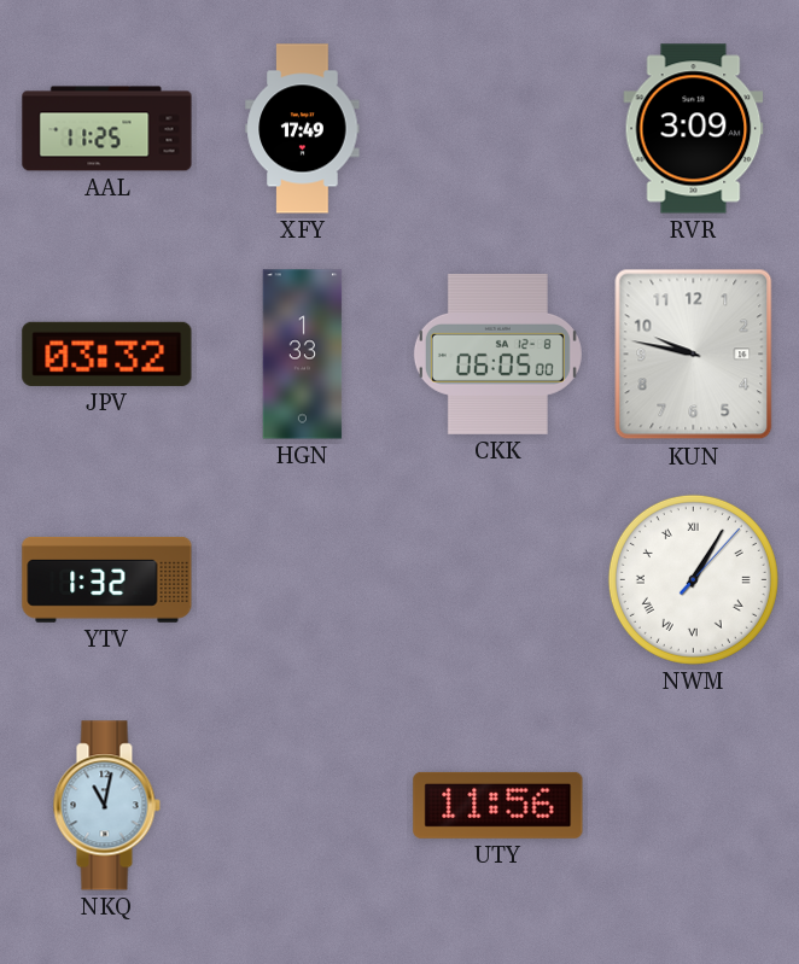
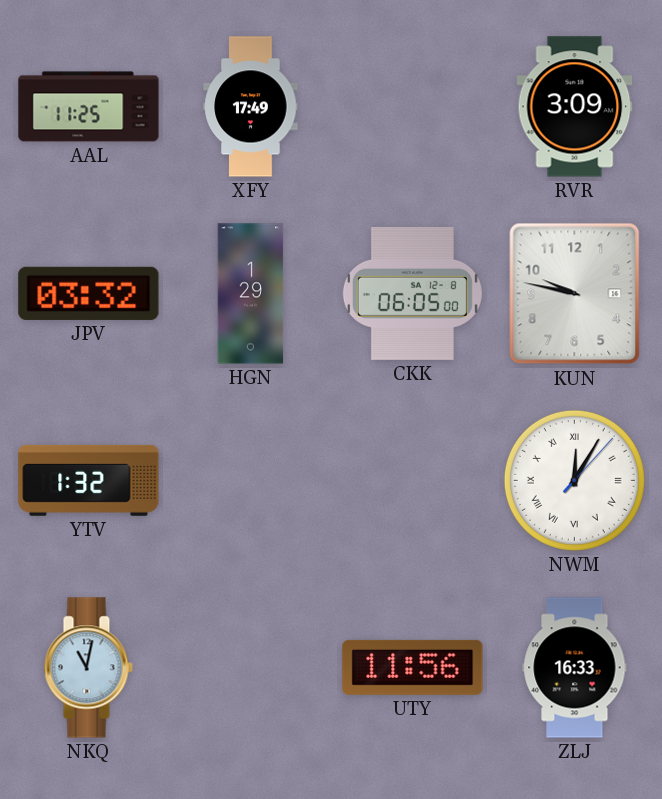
HGN: 1:33 -> 1:29 (251, 294)
NWM: 1:05 -> 12:05 (574, 480)
ZLJ: none -> 16:33 (575, 668)
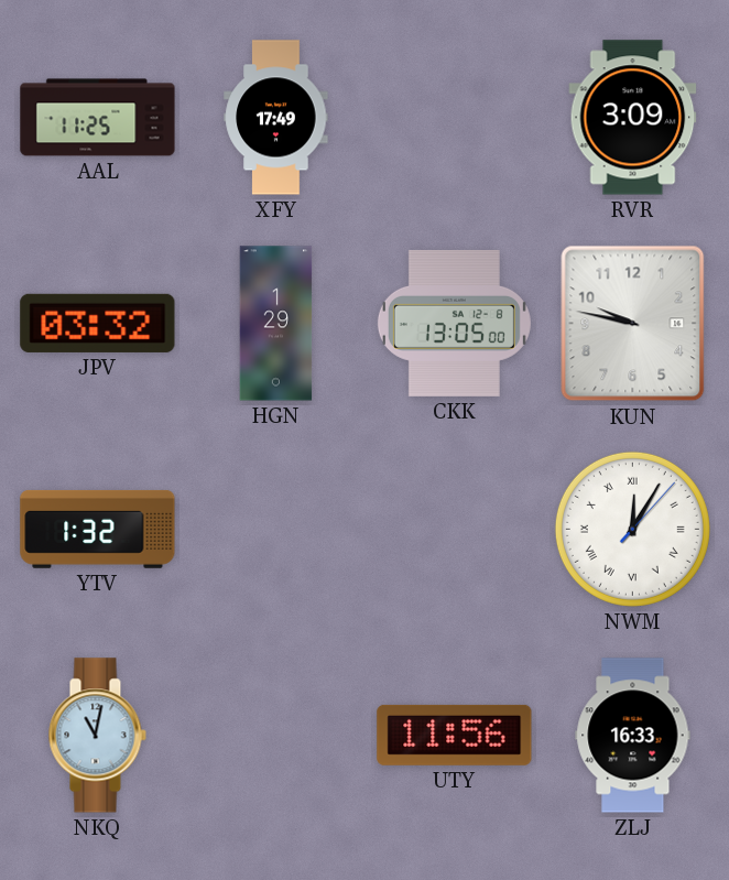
CKK: 06:05 -> 13:05 (454, 323)
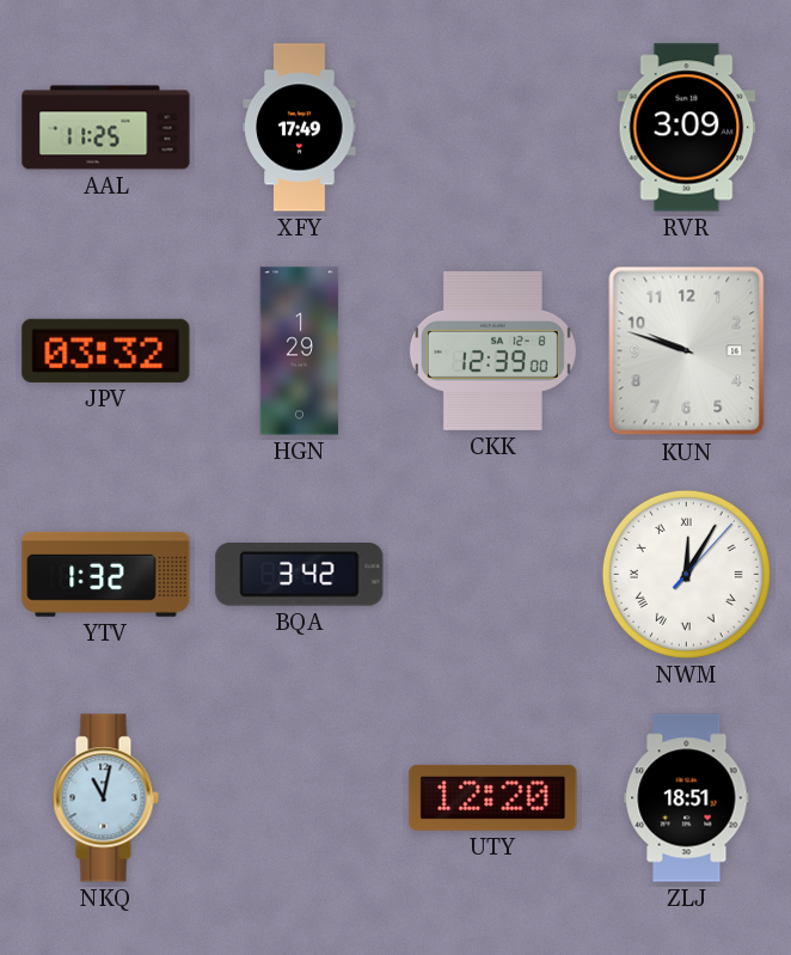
CKK: 13:05 -> 12:39 (492, 350)
KUN: 9:47 -> 9:48 (687, 351)
BQA: none -> 3:42 (300, 575)
UTY: 11:56 -> 12:20 (493, 797)
ZLJ: 16:33 -> 18:51 (687, 798)
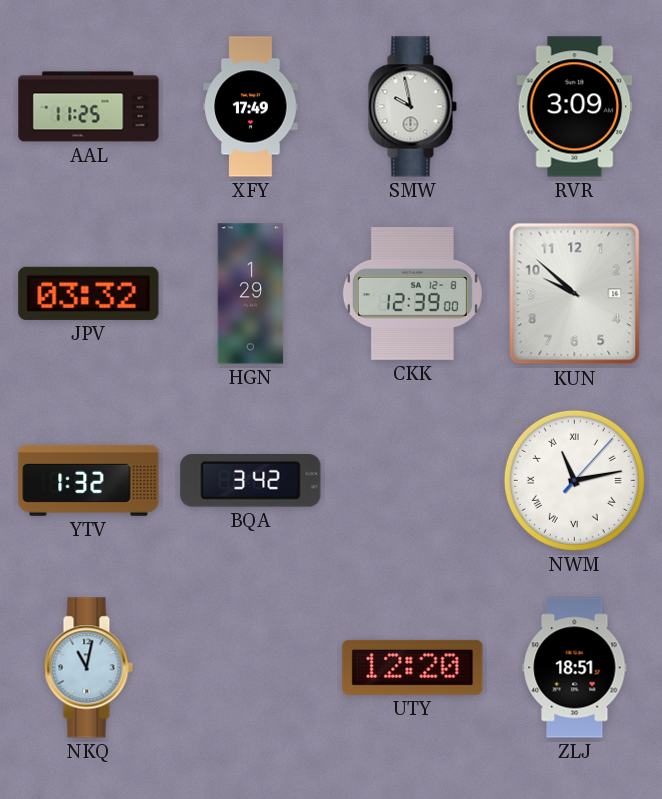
SMW: none -> 9:58 (412, 107)
KUN: 9:48 -> 9:52 (575, 294)
NWM: 12:05 -> 11:13 (574, 480)
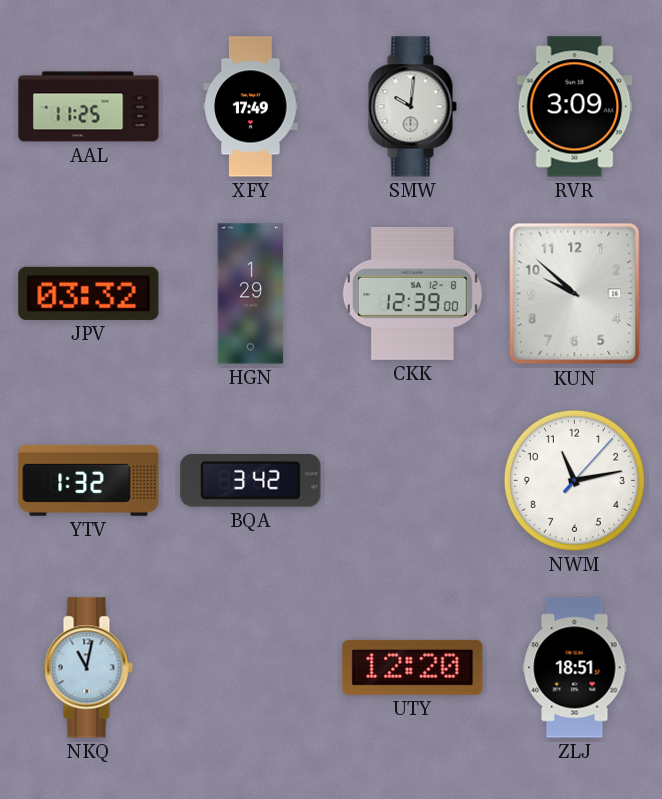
SMW: 9:58 -> 10:01 (412, 107)
NWM numerals: Roman -> Arabic (574, 480)
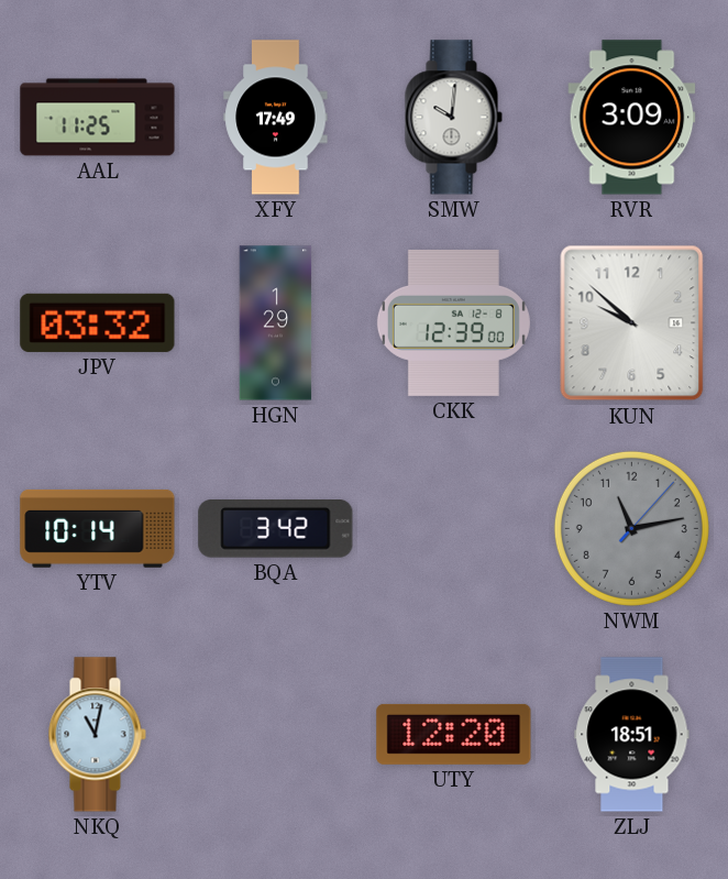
YTV: 1:32 -> 10:14 (98, 528)
NWM dial: white -> grey (631, 528)
